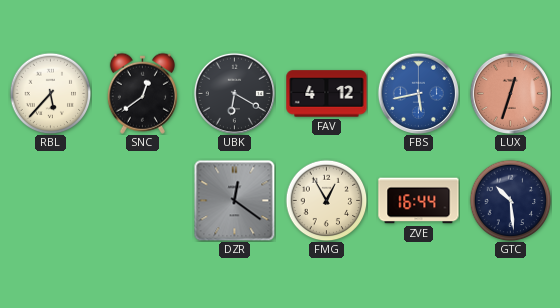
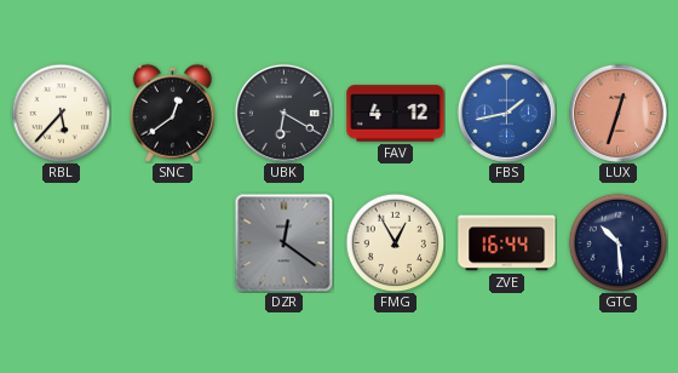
FBS: 5:43 -> 1:43 (506, 113)
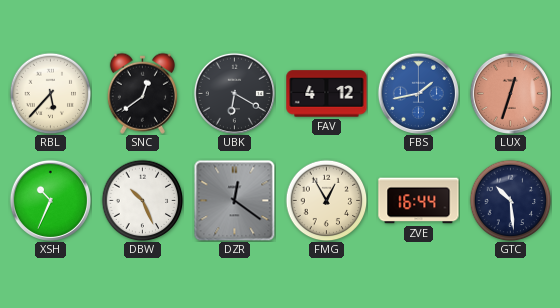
XSH: none -> 10:34 (50, 200)
DBW: none -> 10:26 (142, 200)
